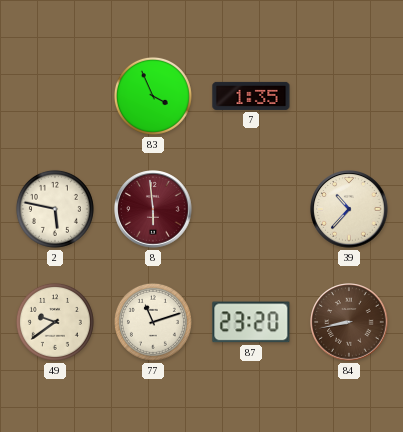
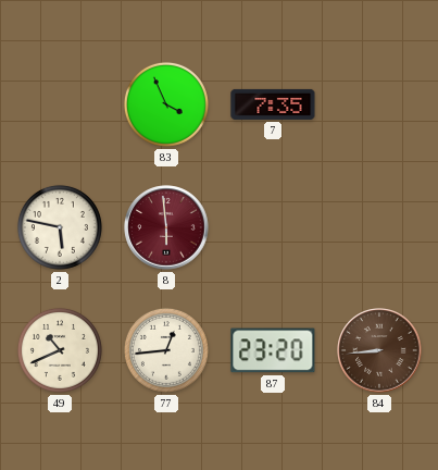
7: 1:35 -> 7:35 (273, 104)
39: 10:37 -> none (349, 209)
49: 9:39 -> 10:41 (60, 350)
77: 11:12 -> 12:44 (166, 350)
84: 8:43 -> 8:44 (379, 350)
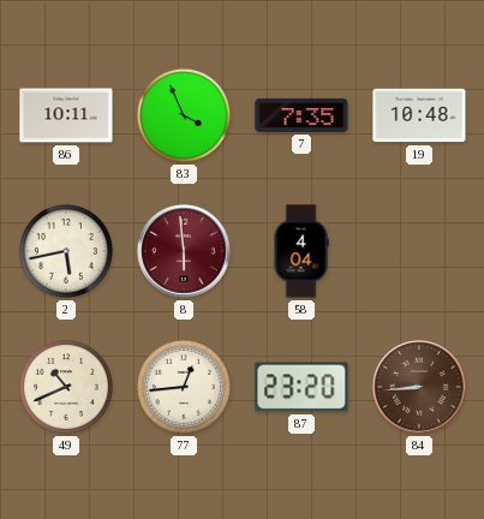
86: none -> 10:11 (66, 115)
19: none -> 10:48 (419, 115)
2: 5:47 -> 5:43 (66, 251)
58: none -> 4:04 (301, 251)
